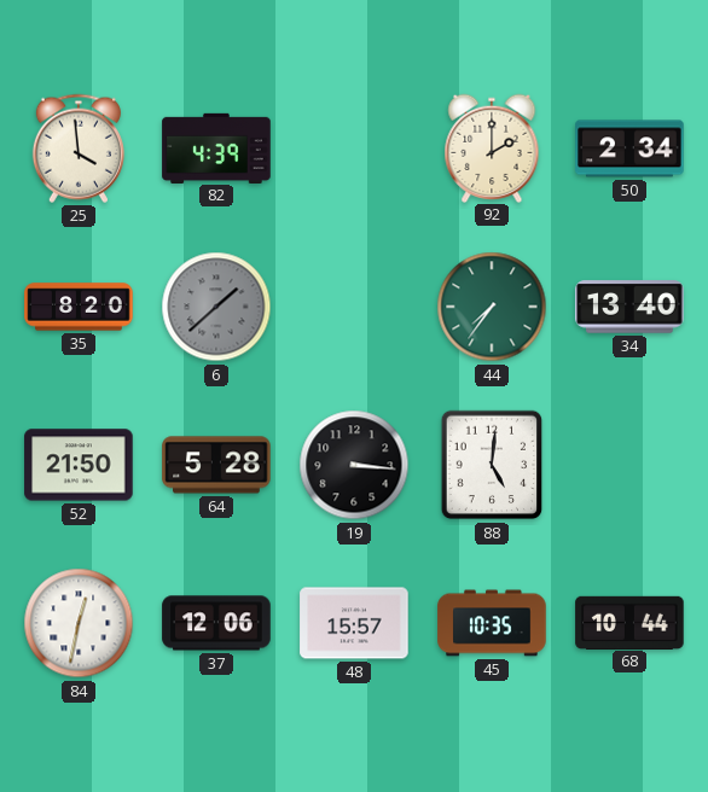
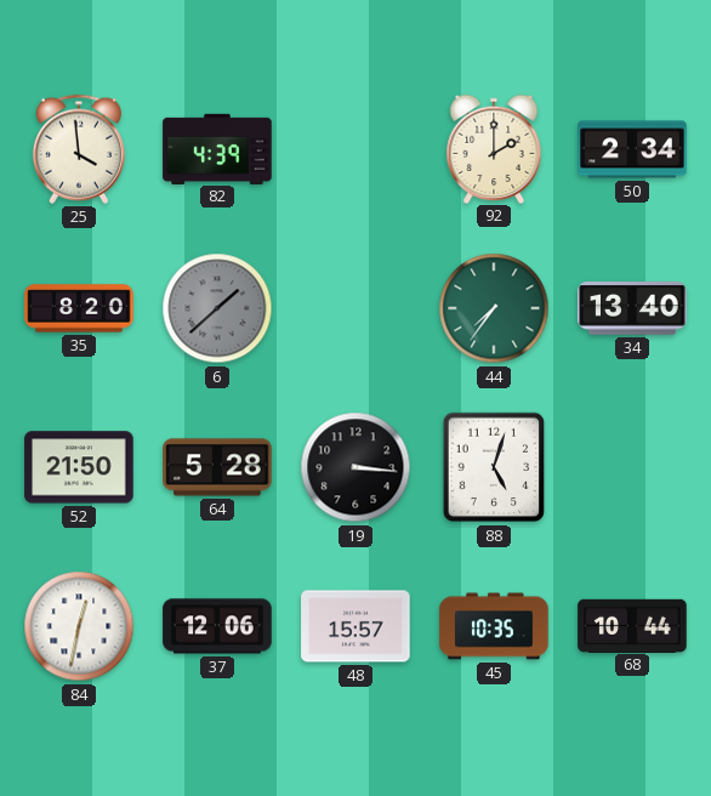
88: 5:01 -> 5:03 (494, 467)
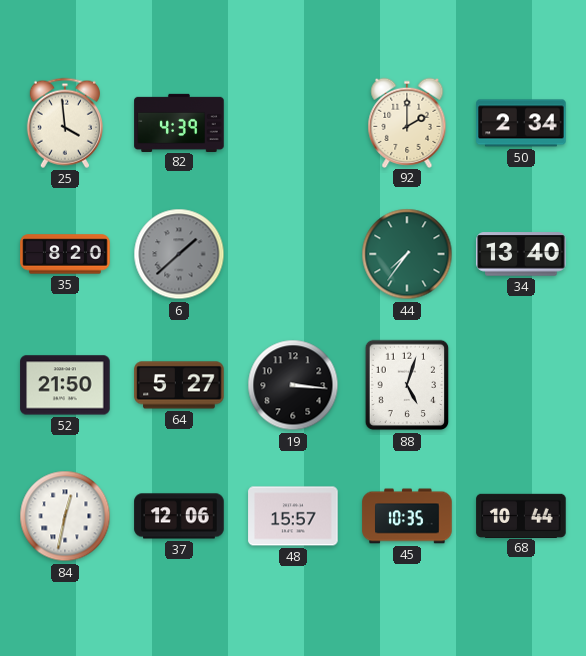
64: 5:28 -> 5:27 (179, 385)
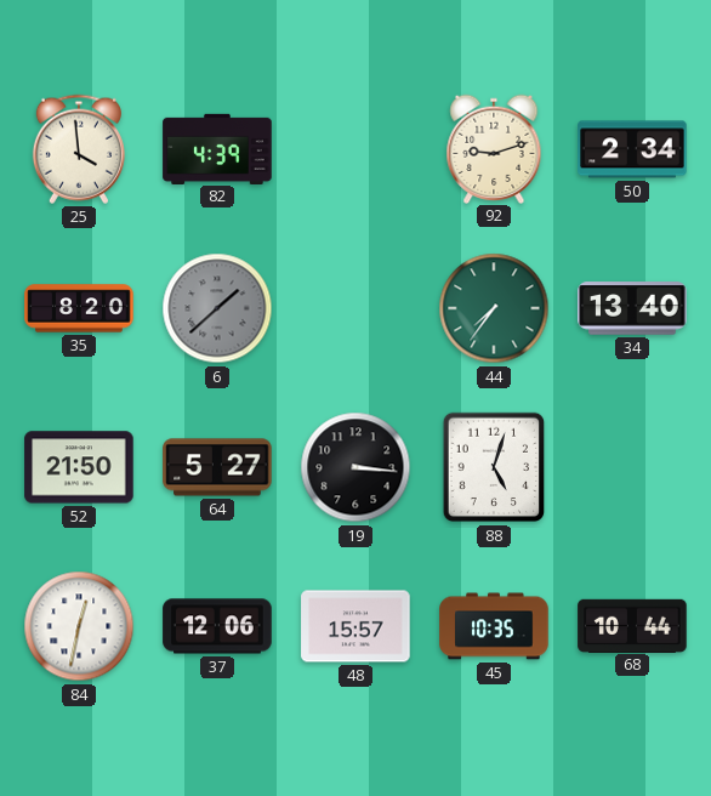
92: 2:00 -> 9:12 (494, 148)
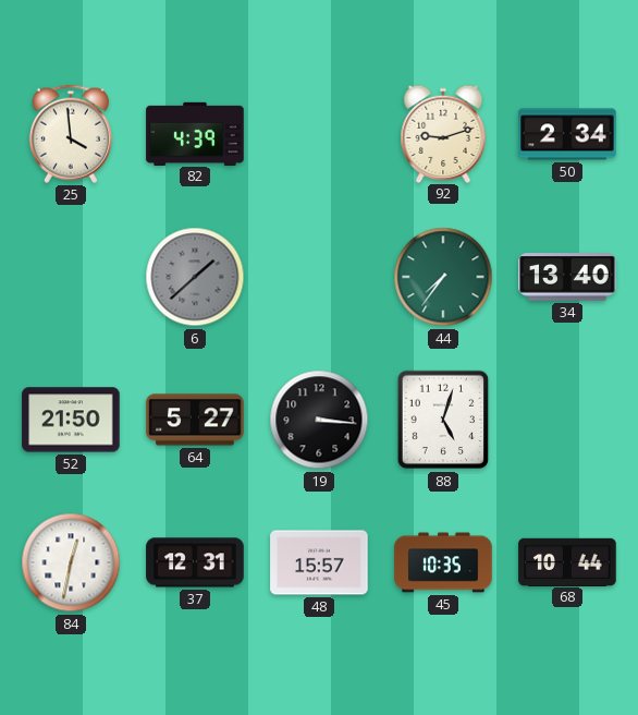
35: 8:20 -> none (79, 308)
37: 12:06 -> 12:31 (195, 562)
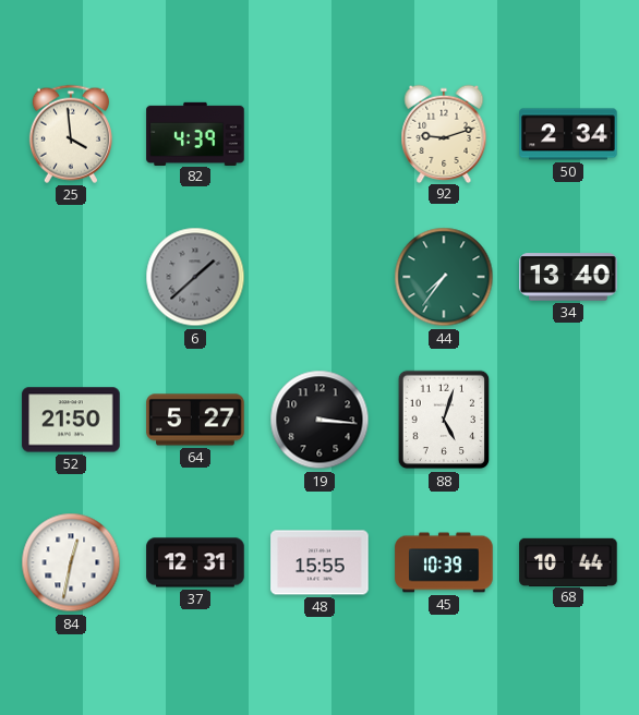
48: 15:57 -> 15:55 (319, 562)
45: 10:35 -> 10:39 (444, 562)
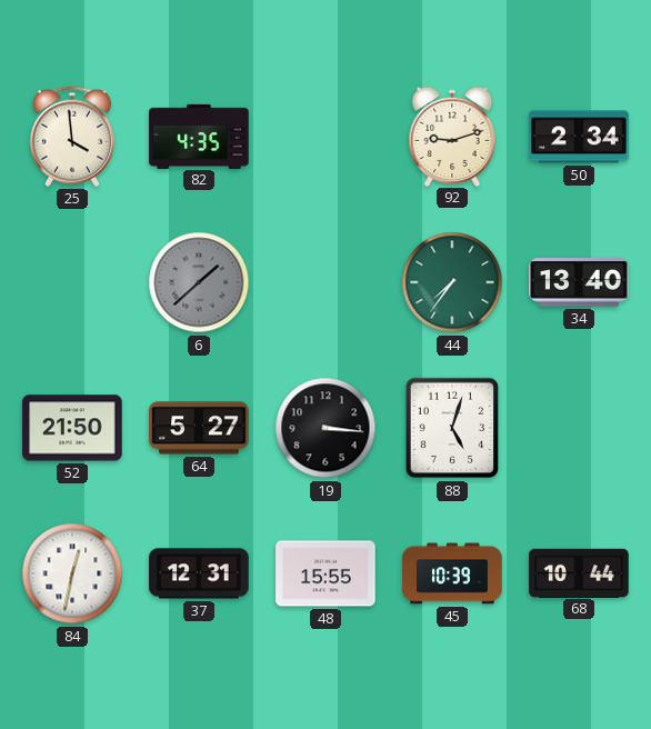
82: 4:39 -> 4:35 (199, 136)
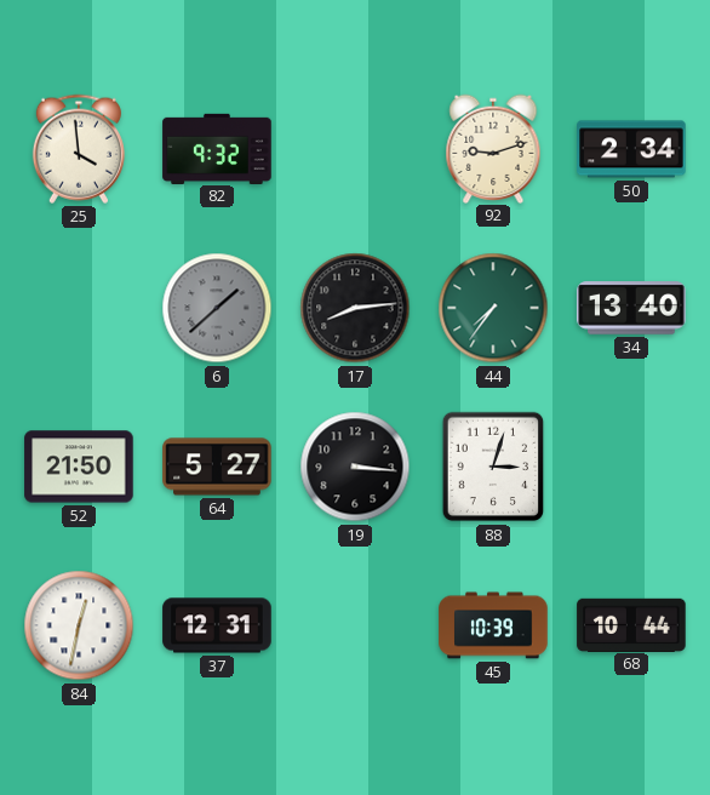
82: 4:35 -> 9:32 (217, 148)
17: none -> 8:14 (355, 308)
88: 5:03 -> 3:03 (493, 467)
48: 15:55 -> none (325, 573)
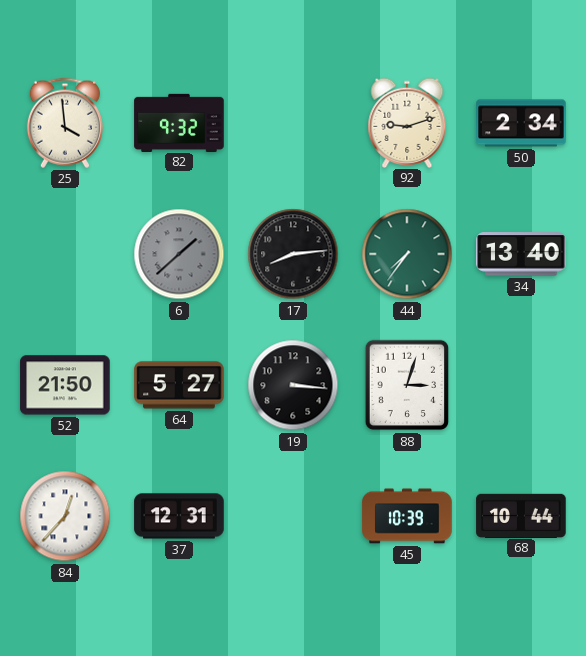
84: 12:32 -> 12:37 (65, 516)
